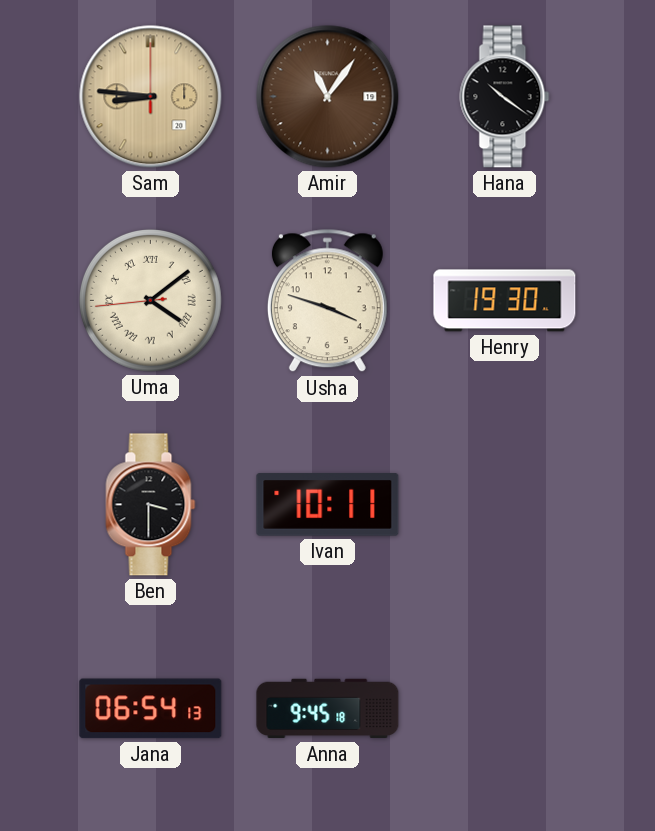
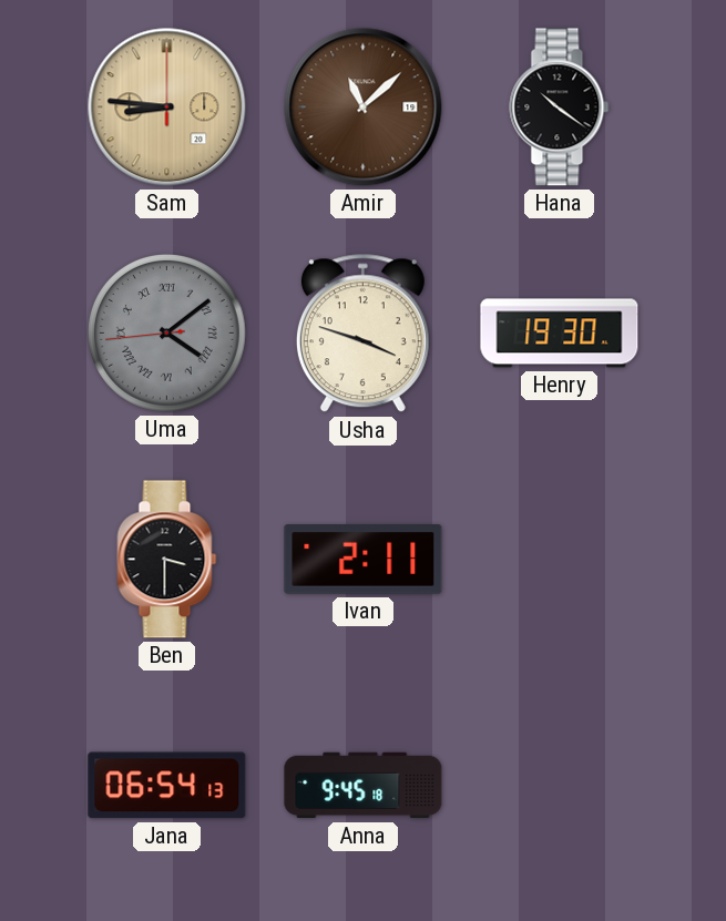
Amir: 11:06 -> 11:08 (364, 108)
Uma dial: cream -> grey (166, 332)
Ivan: 10:11 -> 2:11 (364, 560)
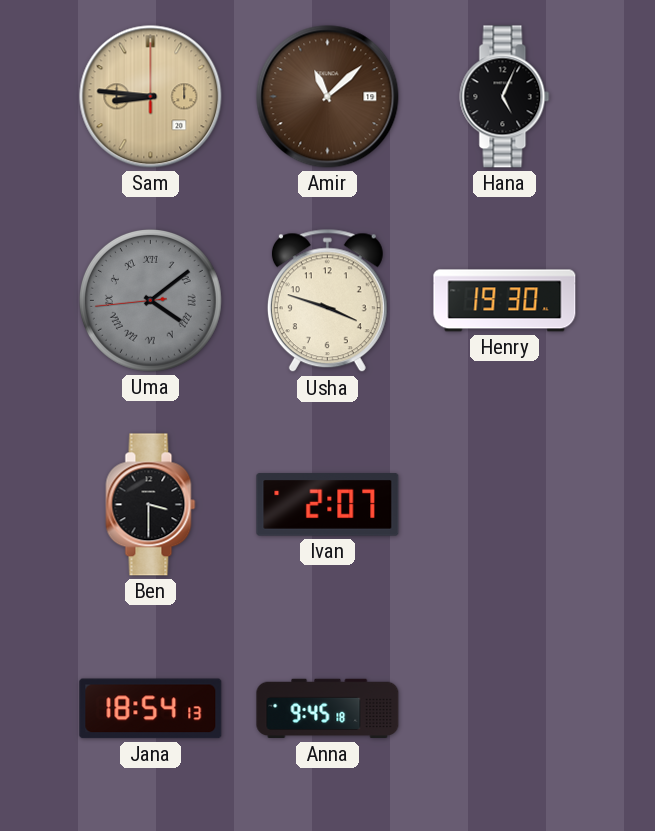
Hana: 10:21 -> 5:04 (505, 97)
Ivan: 2:11 -> 2:07 (328, 505)
Jana: 06:54 -> 18:54 (151, 709)
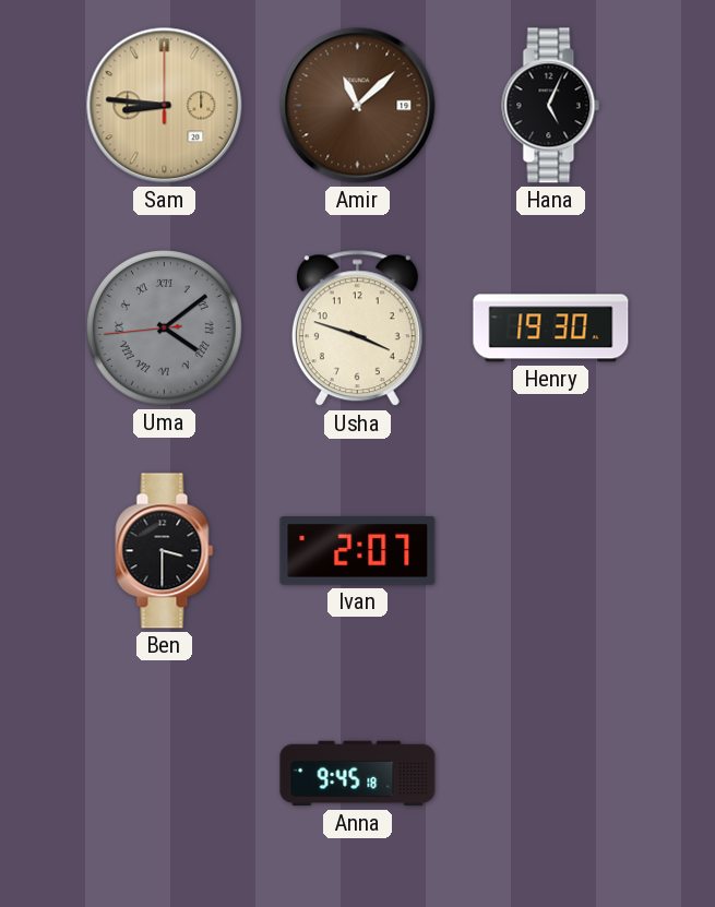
Jana: 18:54 -> none (151, 709)
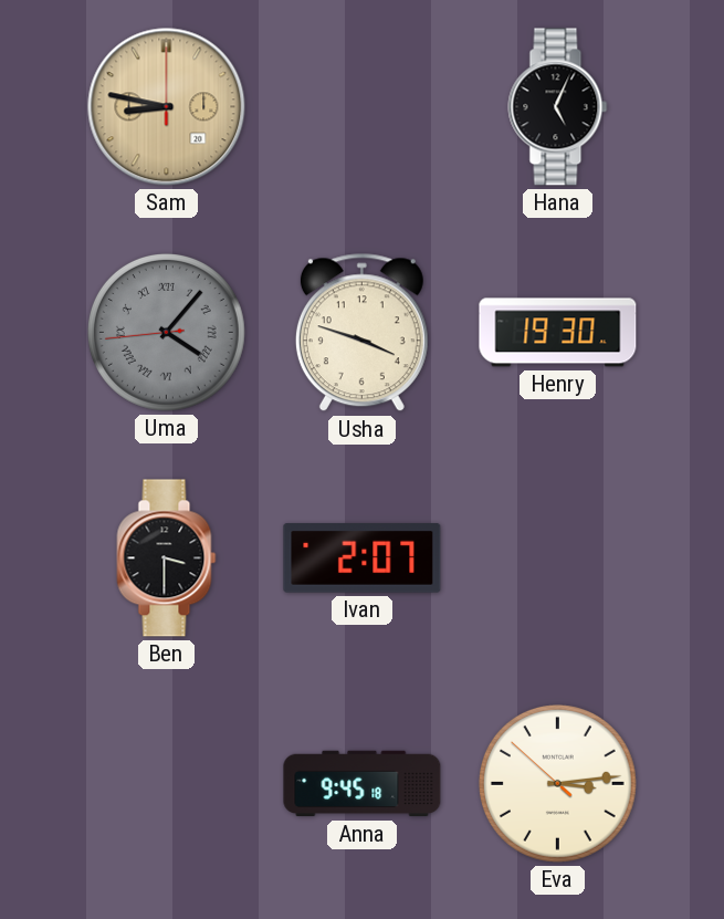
Sam: 8:46 -> 8:47 (167, 107)
Amir: 11:08 -> none (358, 106)
Uma: 4:08 -> 4:06 (166, 332)
Eva: none -> 3:13 (557, 783)
